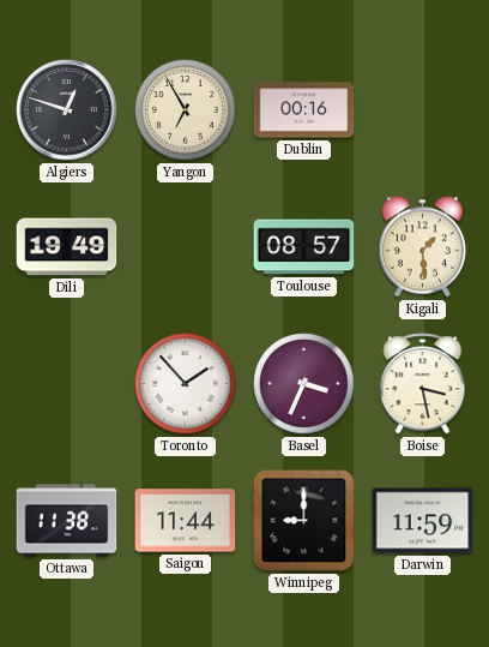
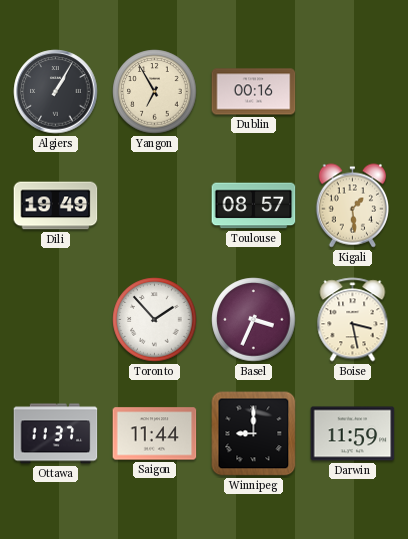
Algiers: 12:48 -> 1:05 (56, 92)
Ottawa: 11:38 -> 11:37 (56, 434)
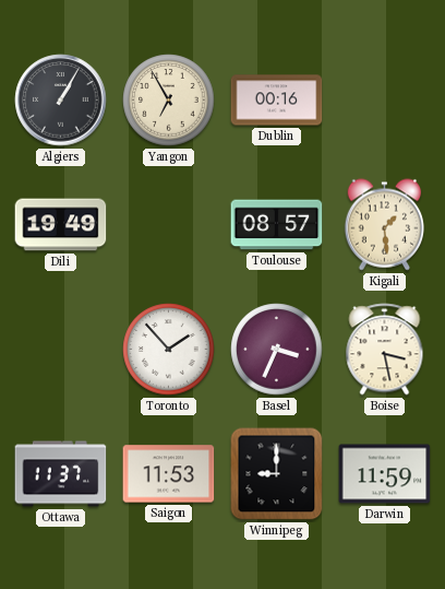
Saigon: 11:44 -> 11:53 (169, 474)
